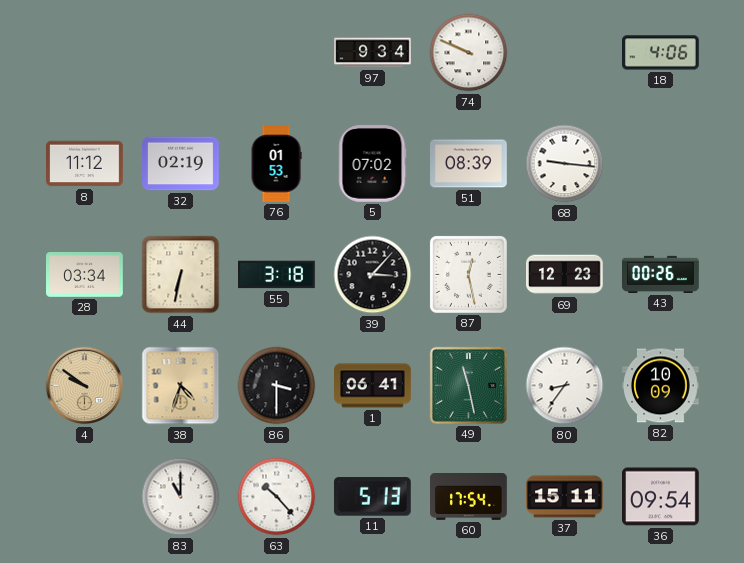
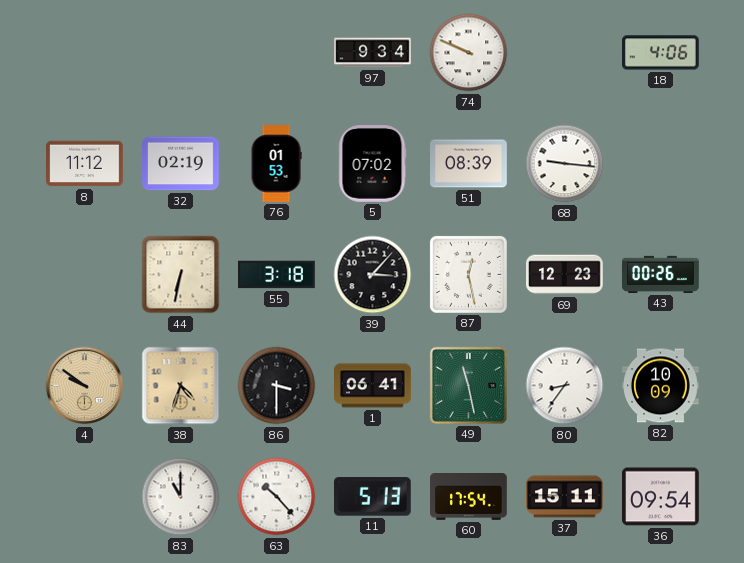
28: 03:34 -> none (85, 275)
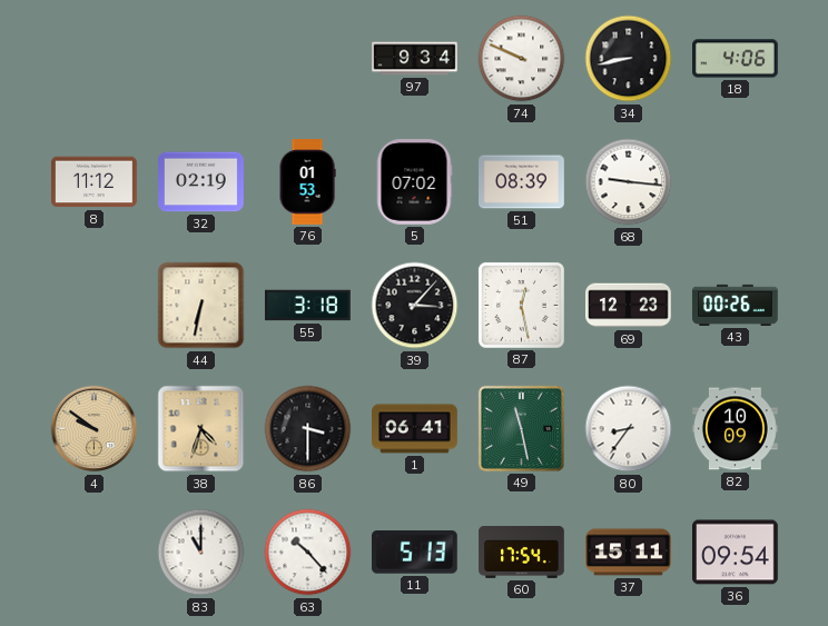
34: none -> 8:43 (629, 59)
